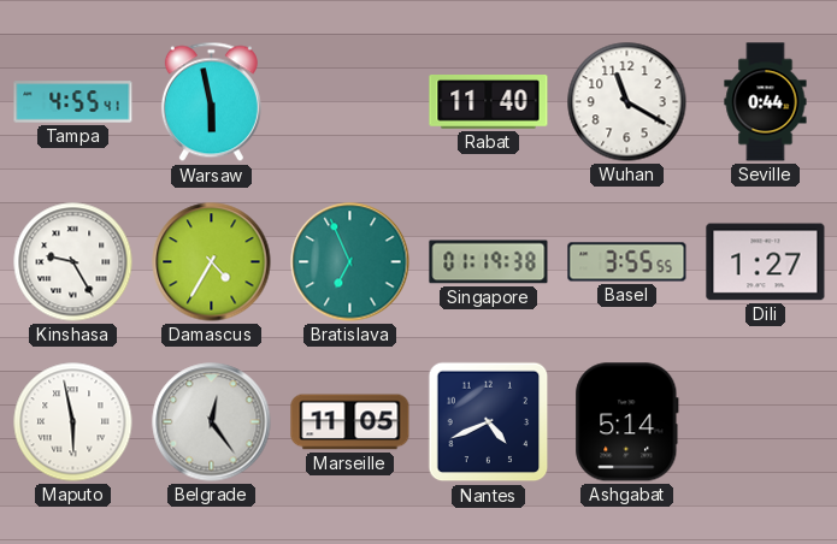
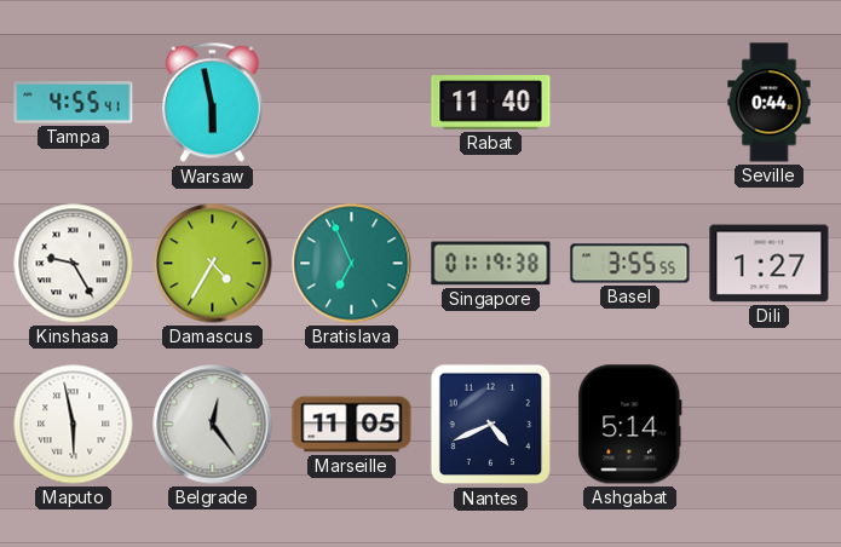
Wuhan: 11:20 -> none (627, 102)
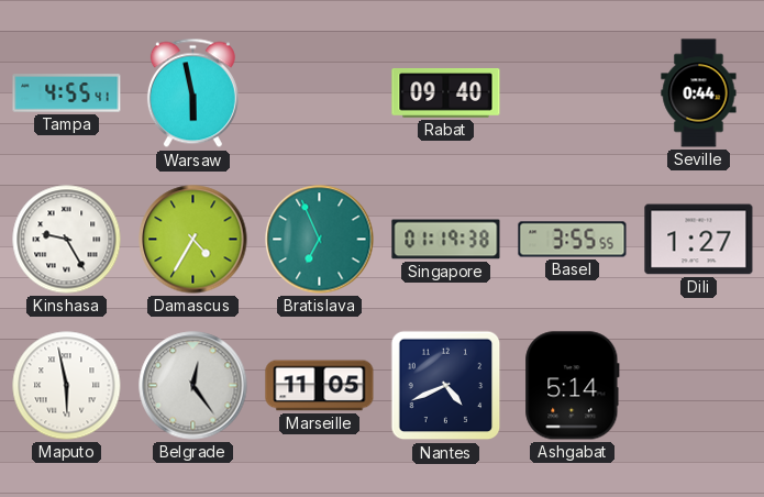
Rabat: 11:40 -> 09:40 (446, 93)
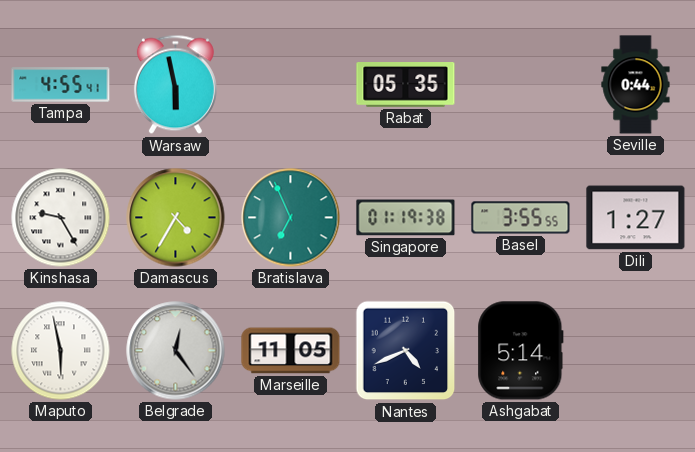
Rabat: 09:40 -> 05:35 (406, 85)
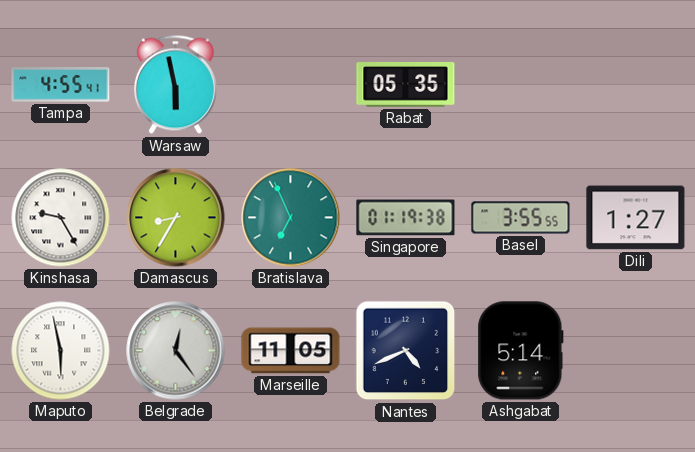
Seville: 0:44 -> none (636, 85)
Damascus: 4:35 -> 8:35 (176, 218)
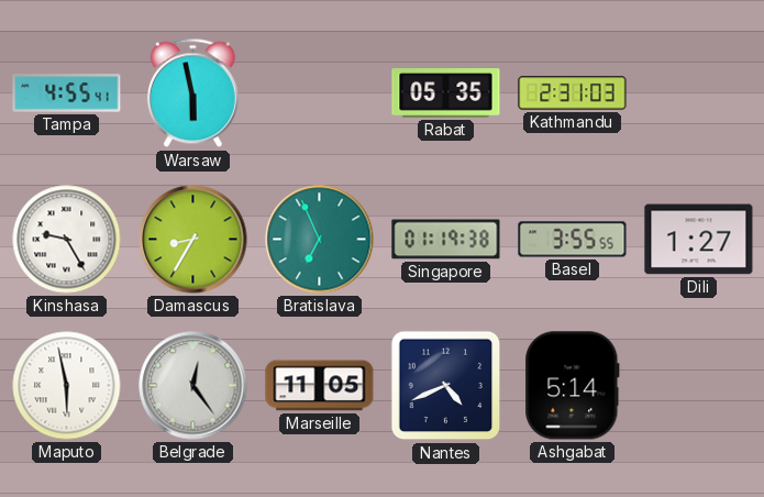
Kathmandu: none -> 2:31 (573, 93)
